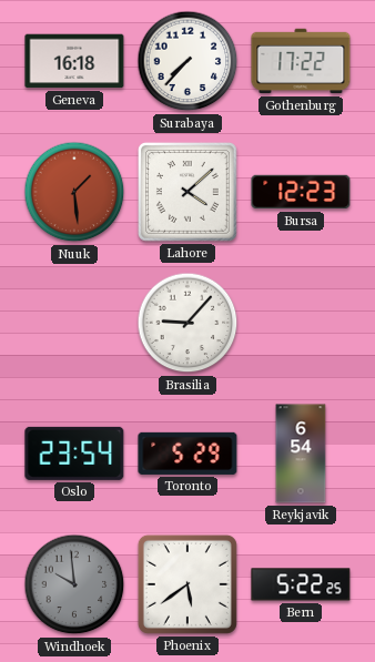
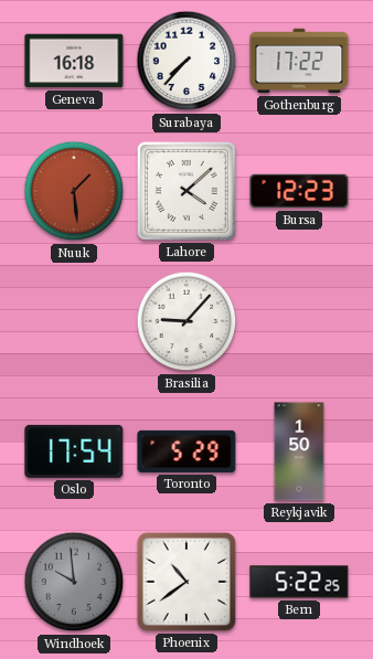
Oslo: 23:54 -> 17:54 (74, 451)
Reykjavik: 6:54 -> 1:50 (299, 451)
Phoenix: 5:39 -> 10:39 (186, 582)
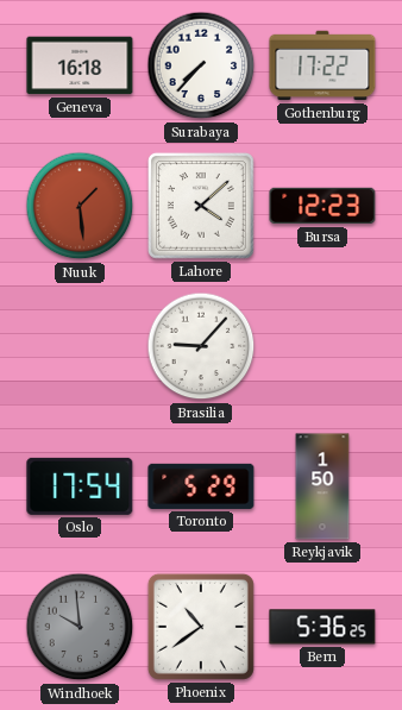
Bern: 5:22 -> 5:36 (322, 627)
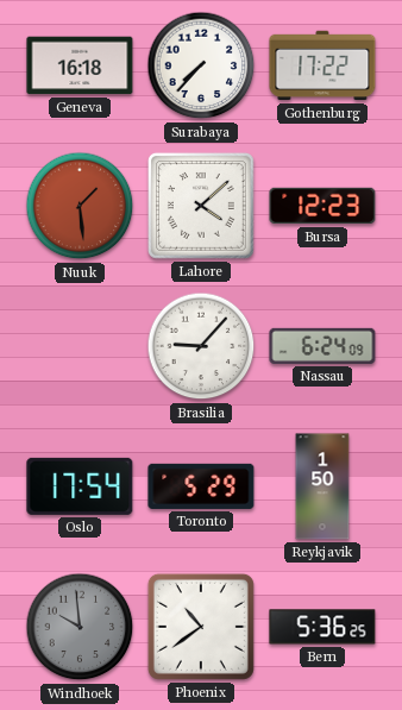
Nassau: none -> 6:24 (322, 346)
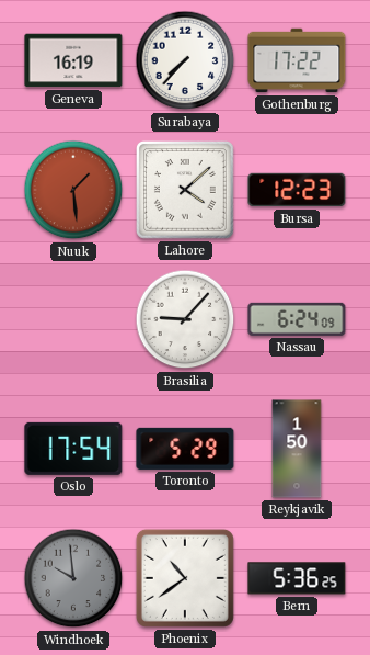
Geneva: 16:18 -> 16:19 (73, 60)
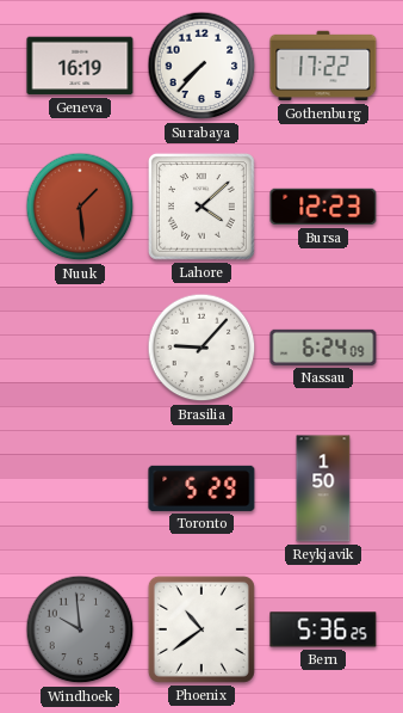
Oslo: 17:54 -> none (73, 449)
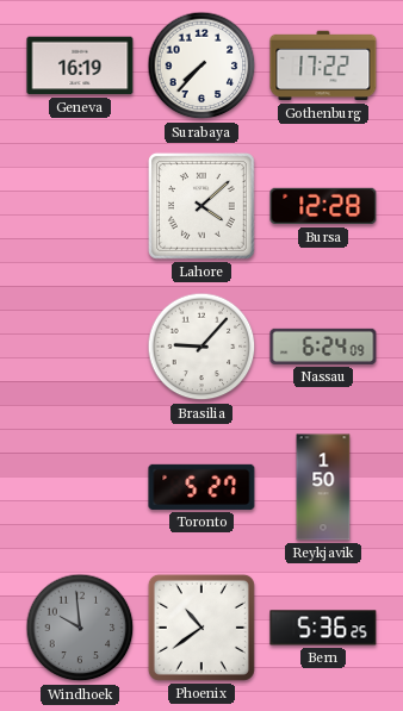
Nuuk: 1:29 -> none (80, 207)
Bursa: 12:23 -> 12:28 (323, 206)
Toronto: 5:29 -> 5:27 (201, 487)
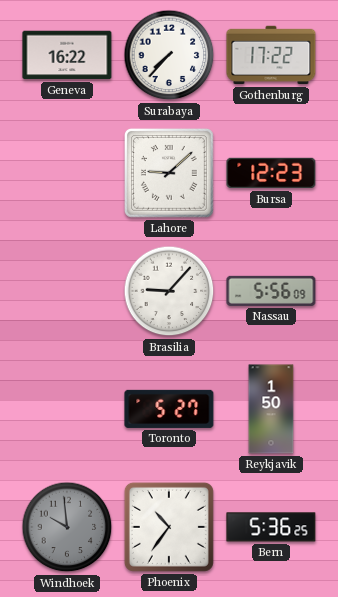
Geneva: 16:19 -> 16:22 (67, 55)
Lahore: 4:08 -> 9:08 (169, 173)
Bursa: 12:28 -> 12:23 (271, 173)
Nassau: 6:24 -> 5:56 (271, 291)
Phoenix: 10:39 -> 10:36 (169, 527)
